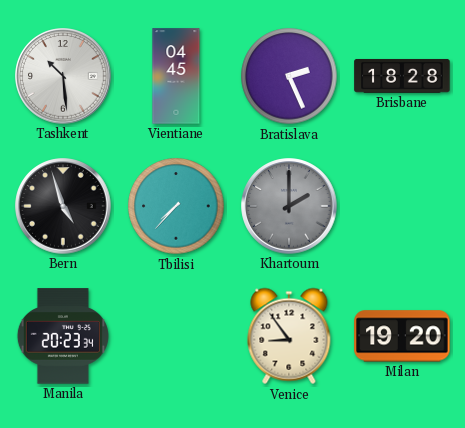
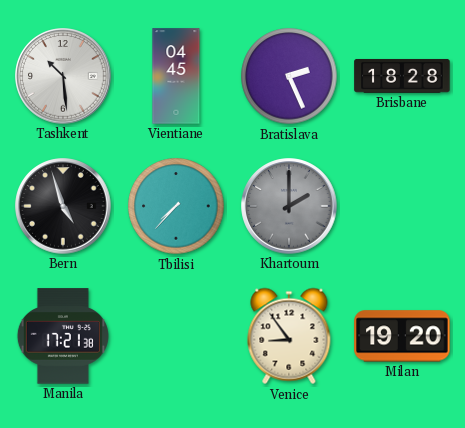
Manila: 20:23 -> 17:21 (63, 336)
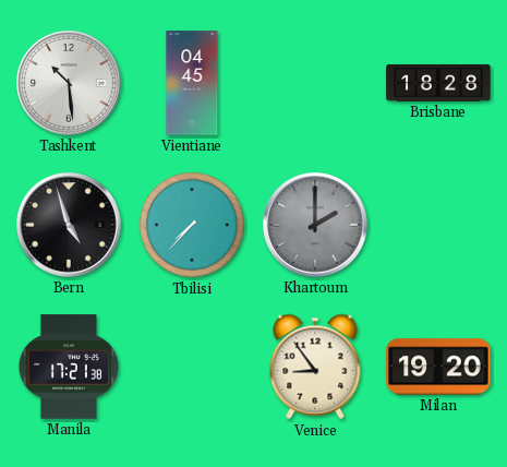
Bratislava: 2:26 -> none (289, 76)
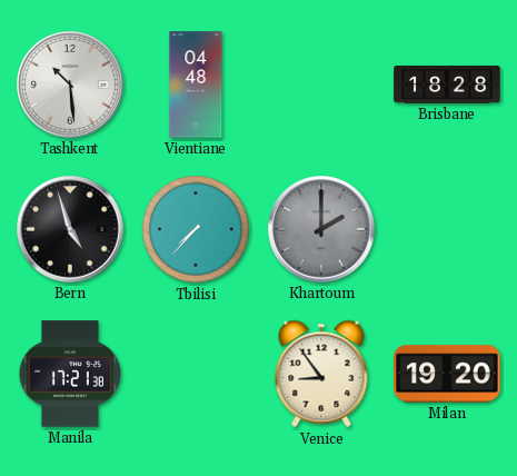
Vientiane: 04:45 -> 04:48 (196, 85)
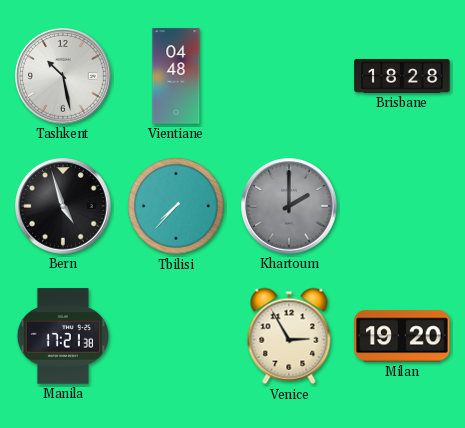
Tashkent: 10:29 -> 10:28 (63, 76)
Venice: 8:54 -> 2:55 (289, 336)
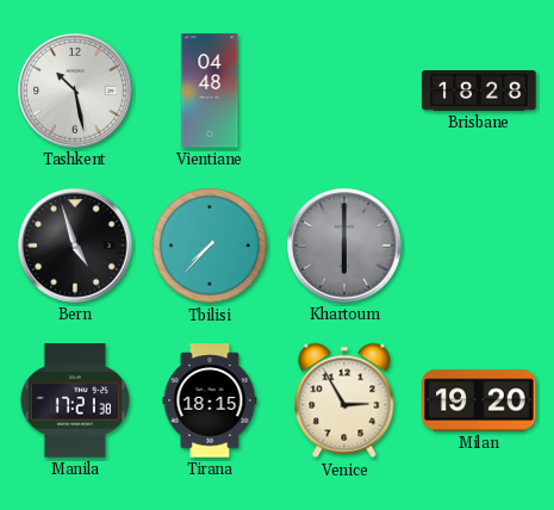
Khartoum: 2:00 -> 6:00 (344, 245)
Tirana: none -> 18:15 (210, 400)
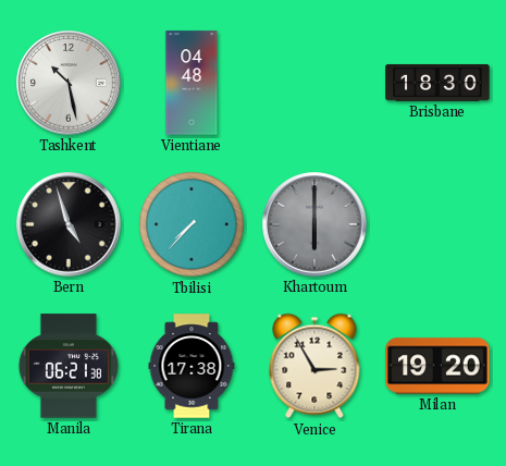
Brisbane: 18:28 -> 18:30 (437, 83)
Manila: 17:21 -> 06:21 (69, 366)
Tirana: 18:15 -> 17:38 (192, 366)
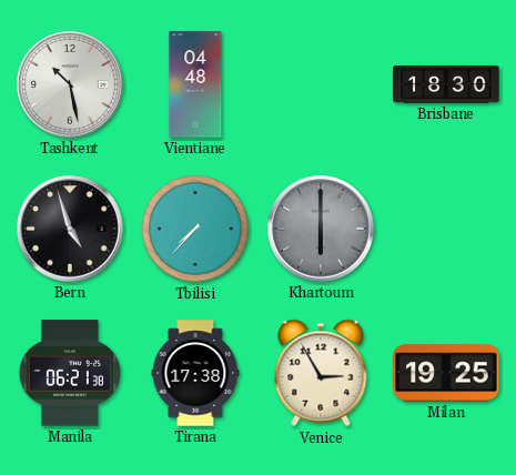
Milan: 19:20 -> 19:25 (446, 373)
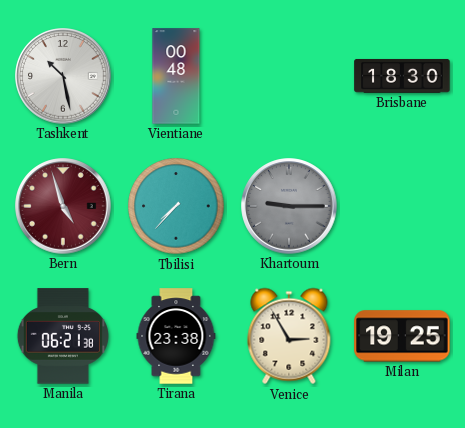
Vientiane: 04:48 -> 00:48 (176, 76)
Bern dial: black -> burgundy (63, 206)
Khartoum: 6:00 -> 9:15 (289, 206)
Tirana: 17:38 -> 23:38 (176, 336)
